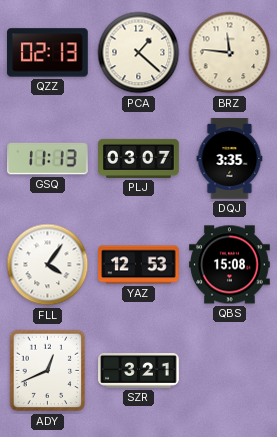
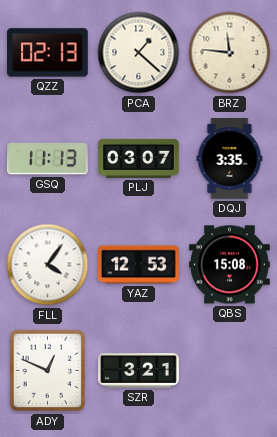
ADY: 12:41 -> 12:49 (48, 371)
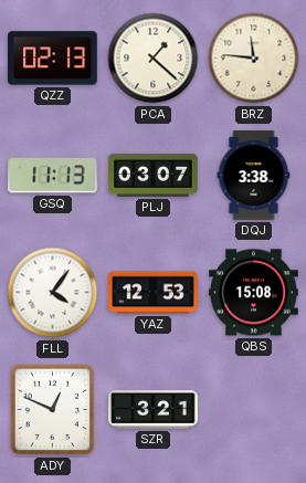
DQJ: 3:35 -> 3:38 (254, 176)
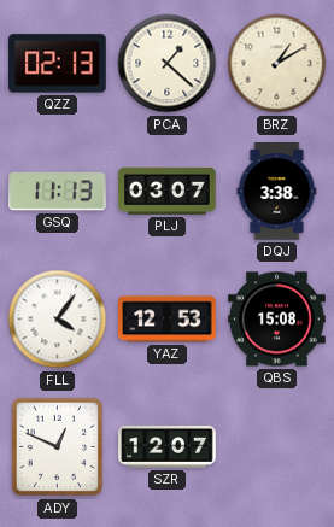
BRZ: 11:46 -> 1:10 (277, 64)
SZR: 3:21 -> 12:07 (168, 447)
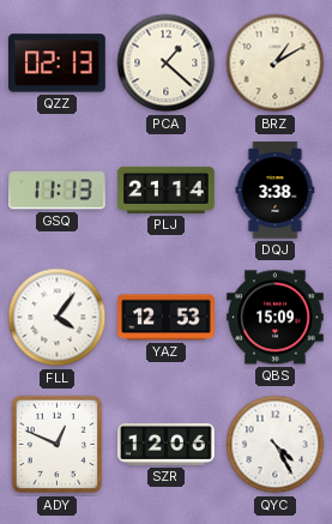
PLJ: 03:07 -> 21:14 (167, 189)
QBS: 15:08 -> 15:09 (276, 318)
SZR: 12:07 -> 12:06 (167, 445)
QYC: none -> 4:25 (276, 445)
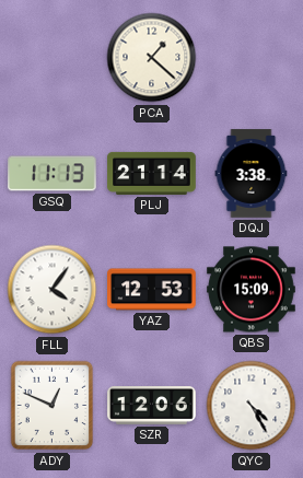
QZZ: 02:13 -> none (58, 64)
BRZ: 1:10 -> none (276, 64)
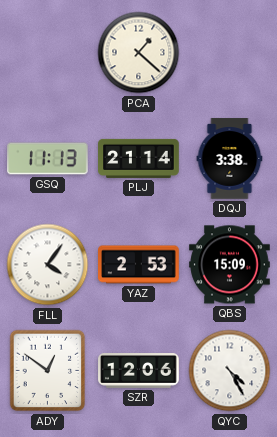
YAZ: 12:53 -> 2:53 (139, 265)
ADY: 12:49 -> 12:51 (48, 371)
